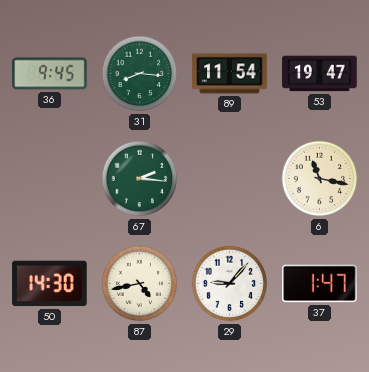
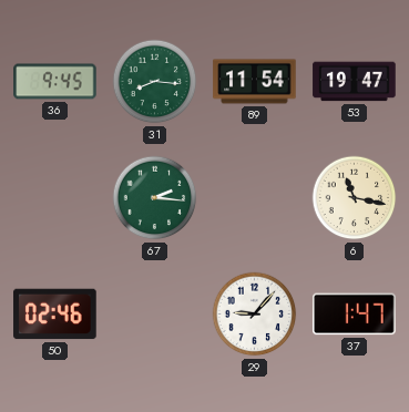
50: 14:30 -> 02:46 (55, 315)
87: 4:43 -> none (140, 284)
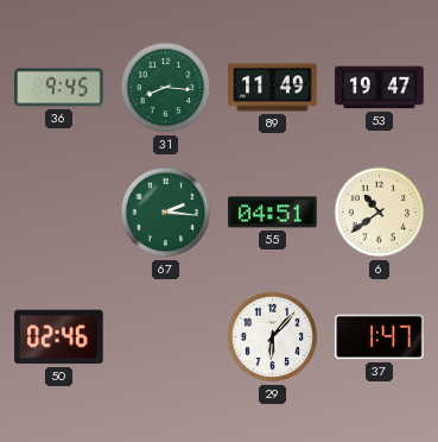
89: 11:54 -> 11:49 (273, 88)
55: none -> 04:51 (273, 213)
6: 11:17 -> 10:39 (380, 213)
29: 9:07 -> 6:07 (273, 337)
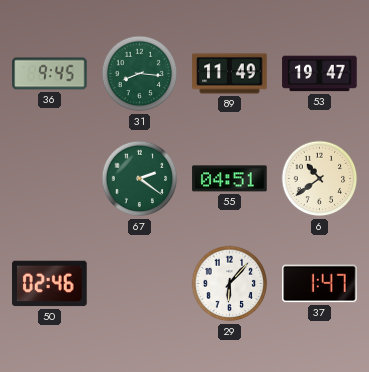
67: 2:16 -> 2:21 (140, 179)
